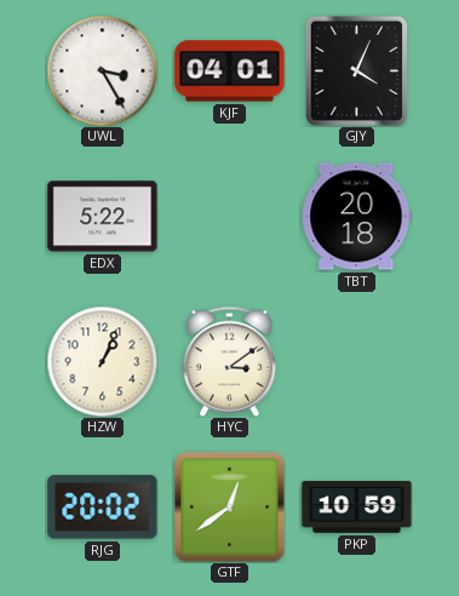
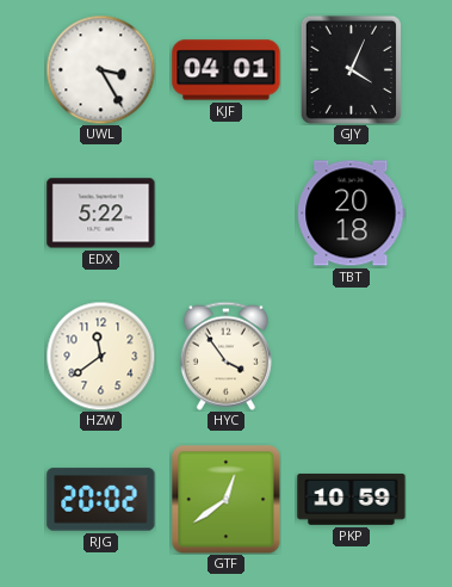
HZW: 1:04 -> 11:39 (100, 356)
HYC: 3:09 -> 3:54 (225, 356)
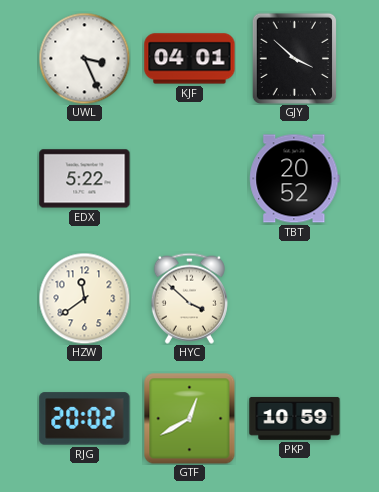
UWL: 3:25 -> 3:26 (84, 58)
GJY: 4:04 -> 3:52 (294, 58)
TBT: 20:18 -> 20:52 (295, 179)
HYC: 3:54 -> 3:52 (189, 298)
GTF: 12:39 -> 12:40 (189, 418)
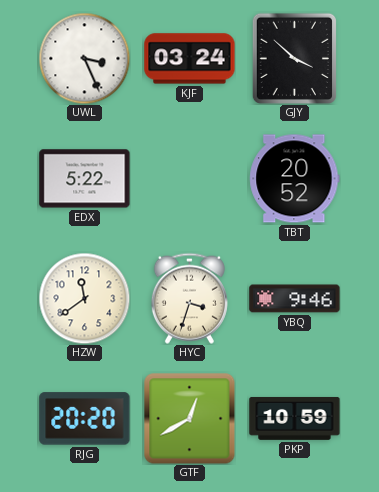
KJF: 04:01 -> 03:24 (190, 59)
HYC: 3:52 -> 3:33 (189, 298)
YBQ: none -> 9:46 (295, 299)
RJG: 20:02 -> 20:20 (85, 419)
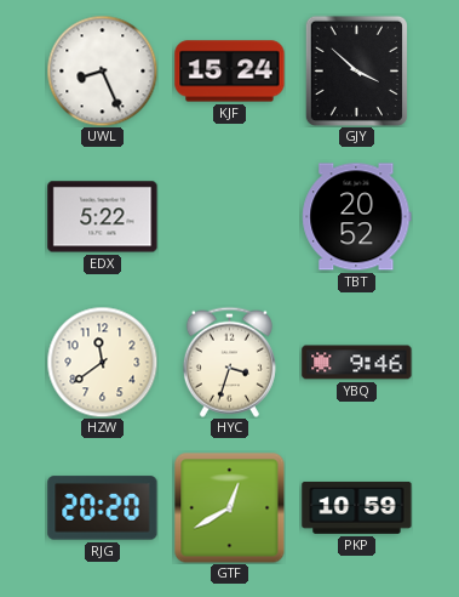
UWL: 3:26 -> 8:26 (102, 70)
KJF: 03:24 -> 15:24 (230, 72)
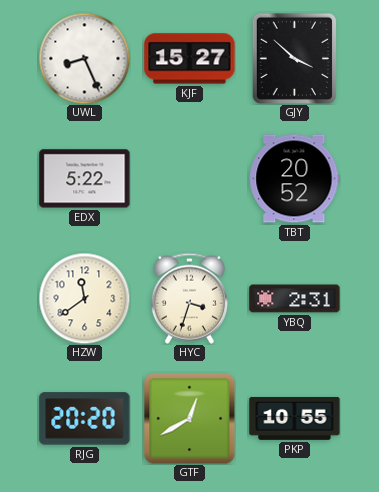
KJF: 15:24 -> 15:27 (190, 59)
YBQ: 9:46 -> 2:31 (295, 299)
PKP: 10:59 -> 10:55 (295, 418)
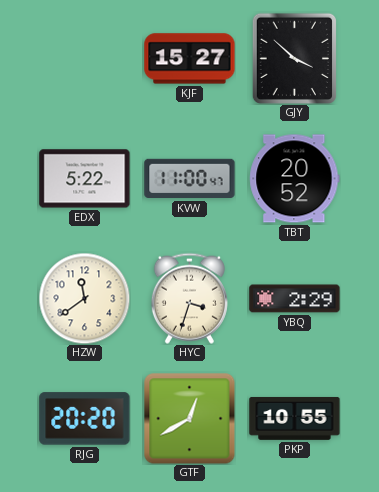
UWL: 8:26 -> none (84, 58)
KVW: none -> 11:00 (190, 179)
YBQ: 2:31 -> 2:29 (295, 299)
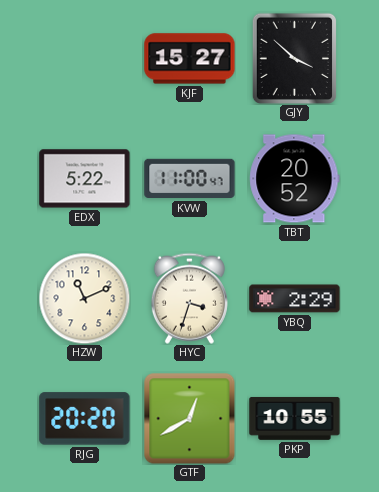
HZW: 11:39 -> 11:11 (84, 298)
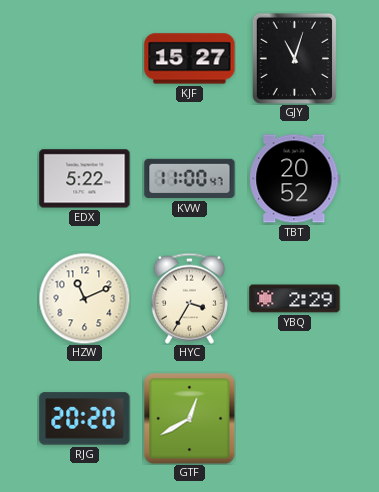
GJY: 3:52 -> 11:03 (294, 58)
HYC: 3:33 -> 3:35 (189, 298)
PKP: 10:55 -> none (295, 418)
